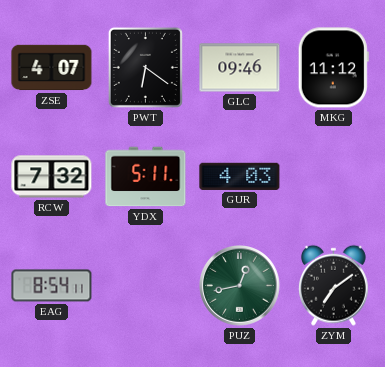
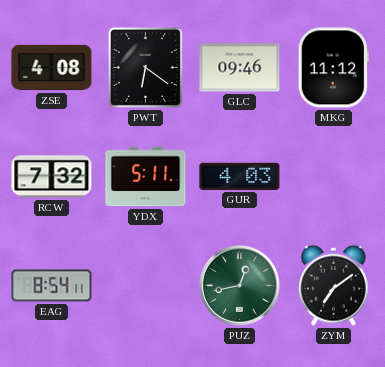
ZSE: 4:07 -> 4:08 (52, 68)
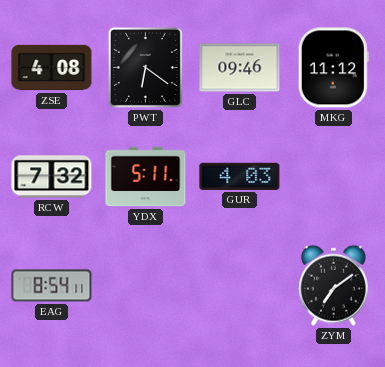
PUZ: 12:43 -> none (240, 286)
